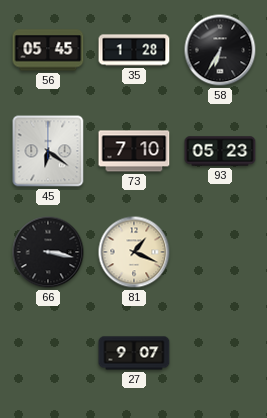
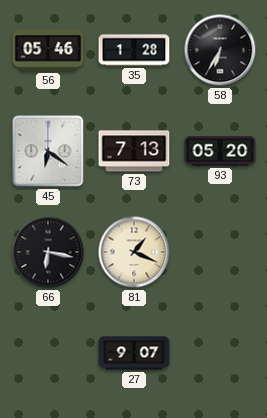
56: 05:45 -> 05:46 (48, 50)
73: 7:10 -> 7:13 (134, 151)
93: 05:23 -> 05:20 (220, 151)
66: 3:17 -> 6:17 (48, 252)
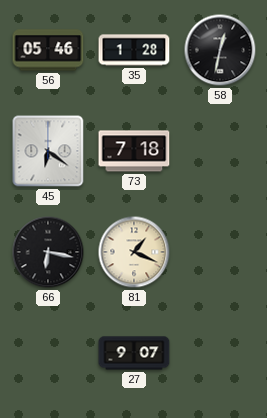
58: 6:35 -> 12:32 (220, 50)
73: 7:13 -> 7:18 (134, 151)
93: 05:20 -> none (220, 151)
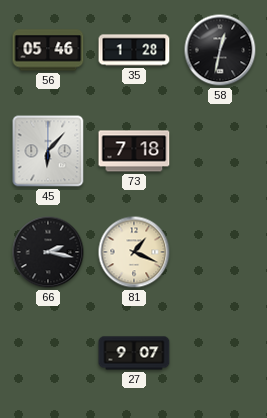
45: 6:21 -> 6:07 (48, 151)
66: 6:17 -> 2:17 (48, 252)
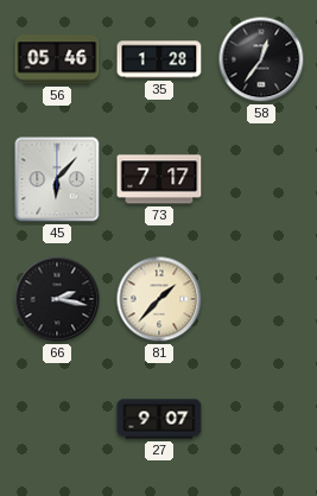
58: 12:32 -> 12:36 (261, 59)
73: 7:18 -> 7:17 (159, 179)
81: 1:19 -> 1:37 (159, 299)
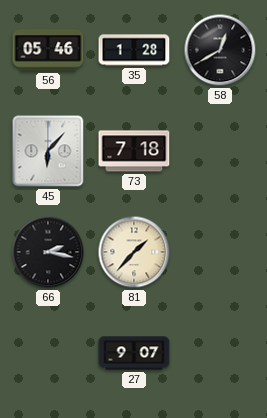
58: 12:36 -> 12:40 (220, 50)
73: 7:17 -> 7:18 (134, 151)
